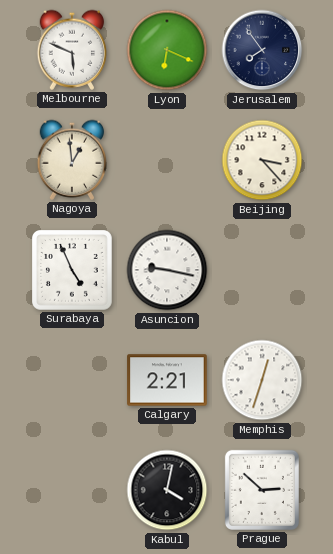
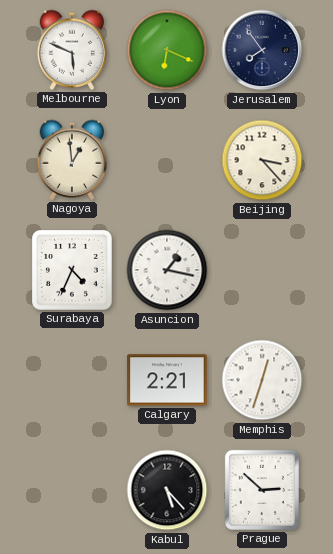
Surabaya: 4:56 -> 4:34 (73, 271)
Asuncion: 9:17 -> 1:17 (167, 270)
Kabul: 4:02 -> 5:23 (167, 490)
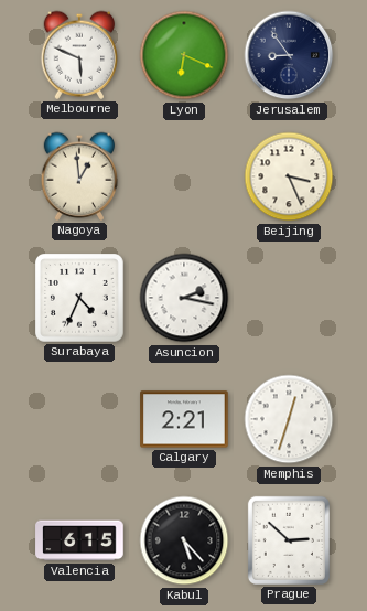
Jerusalem: 7:54 -> 8:54 (289, 55)
Beijing: 3:23 -> 3:26 (289, 176)
Asuncion: 1:17 -> 2:17 (184, 298)
Valencia: none -> 6:15 (79, 540)
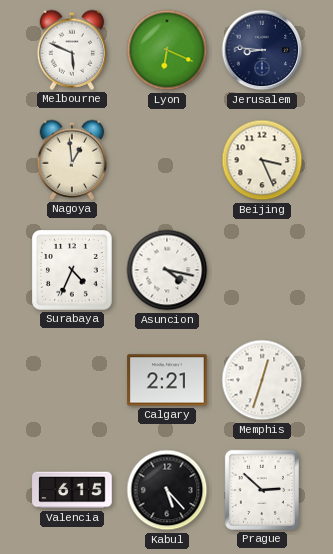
Jerusalem: 8:54 -> 8:46 (262, 50)
Asuncion: 2:17 -> 4:17 (167, 270)
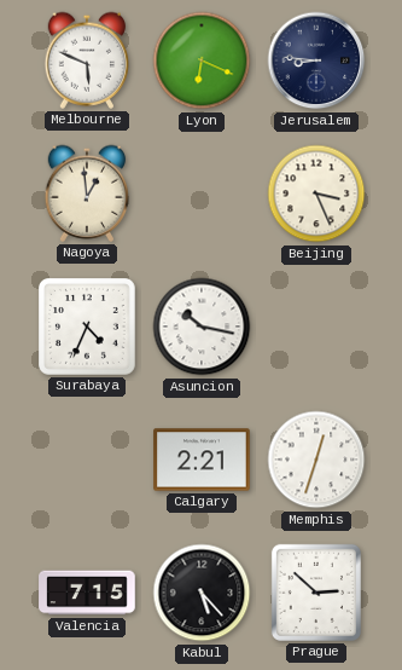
Asuncion: 4:17 -> 10:17 (202, 327)
Valencia: 6:15 -> 7:15 (87, 593)
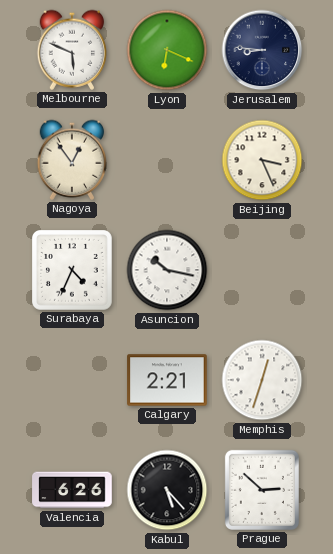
Nagoya: 12:59 -> 12:54 (72, 160)
Valencia: 7:15 -> 6:26 (72, 490)
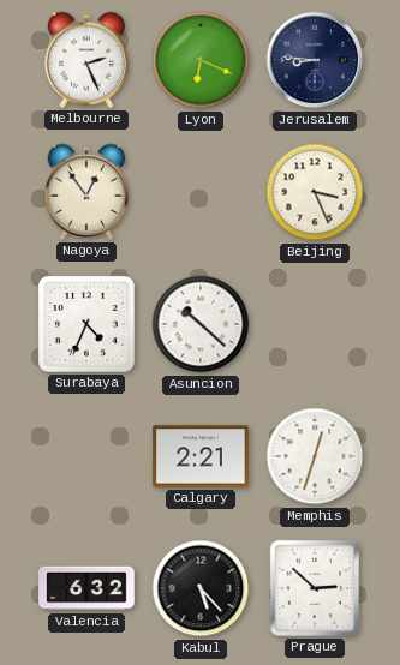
Melbourne: 5:49 -> 2:26 (86, 60)
Asuncion: 10:17 -> 10:22 (201, 324)
Valencia: 6:26 -> 6:32 (86, 588)
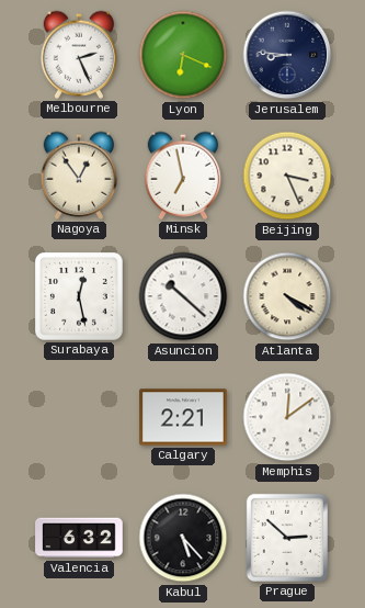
Minsk: none -> 6:58 (183, 176)
Surabaya: 4:34 -> 12:28 (80, 297)
Atlanta: none -> 4:20 (287, 296)
Memphis: 12:33 -> 12:09 (287, 417)
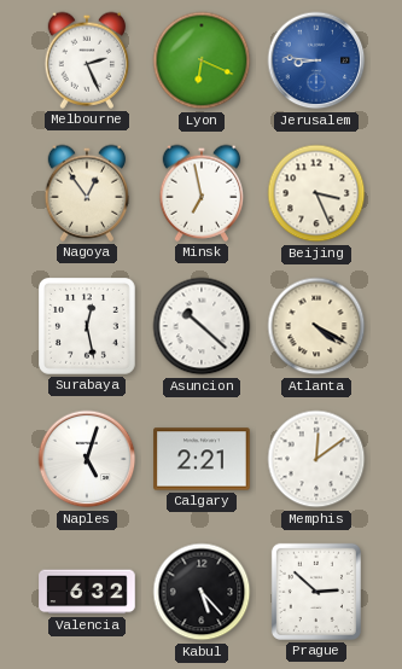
Jerusalem dial: navy -> blue (316, 60)
Naples: none -> 5:03 (87, 459)
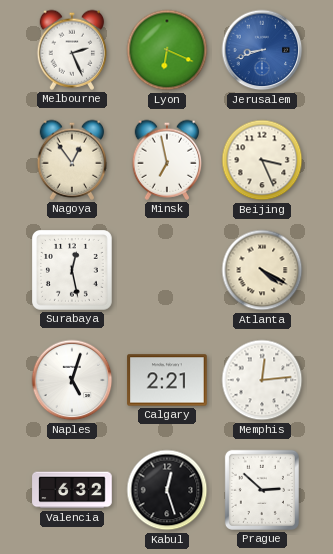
Jerusalem: 8:46 -> 8:42 (262, 50)
Asuncion: 10:22 -> none (202, 326)
Memphis: 12:09 -> 12:14 (262, 380)
Kabul: 5:23 -> 12:27 (167, 490)
